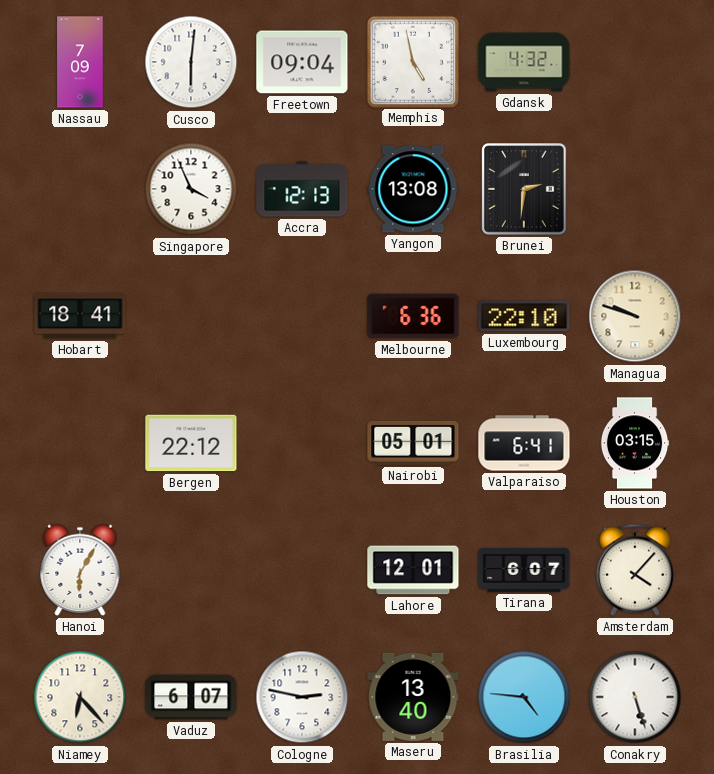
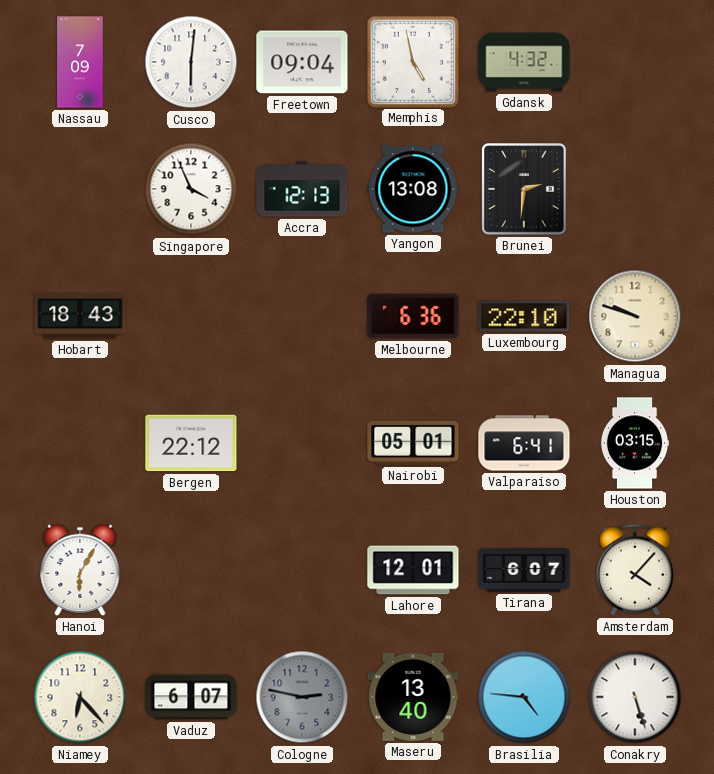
Hobart: 18:41 -> 18:43 (80, 316)
Cologne dial: white -> grey (302, 697)
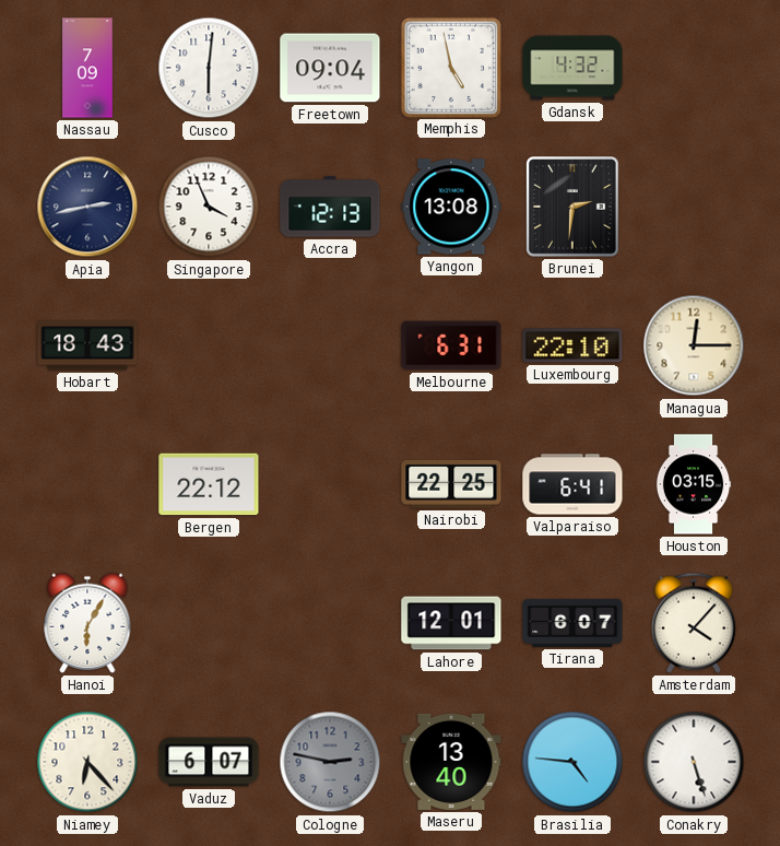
Apia: none -> 2:43 (87, 207)
Melbourne: 6:36 -> 6:31 (451, 345)
Managua: 9:48 -> 12:15 (694, 345)
Nairobi: 05:01 -> 22:25 (451, 484)
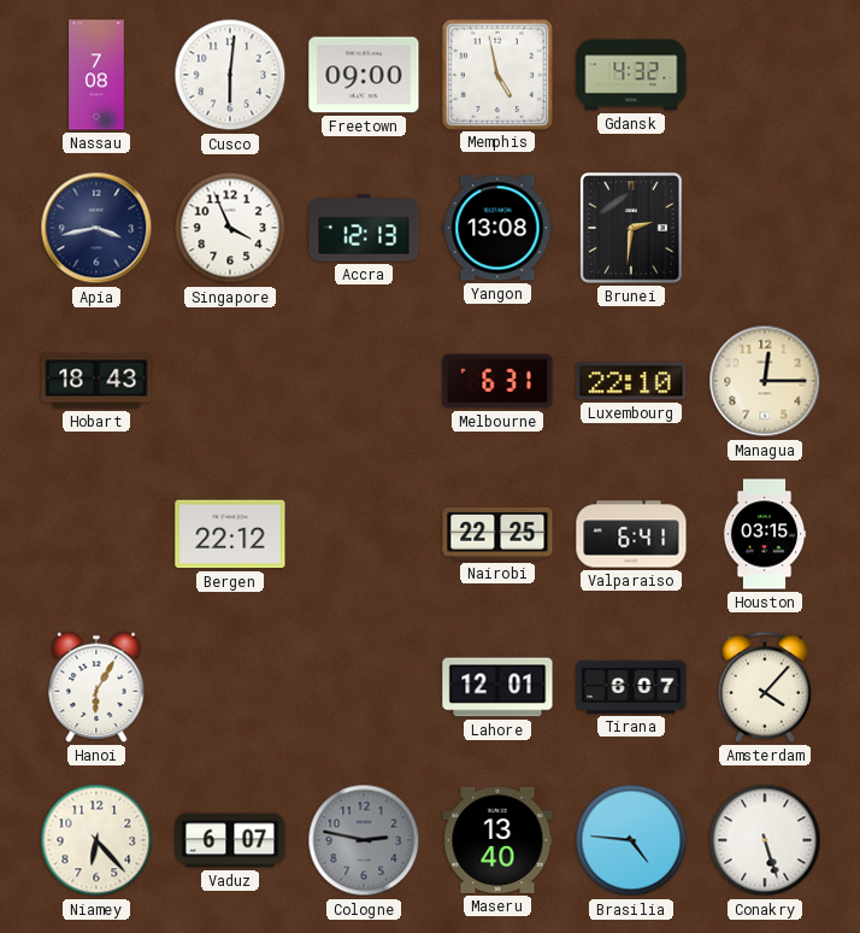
Nassau: 7:09 -> 7:08 (96, 75)
Freetown: 09:04 -> 09:00 (364, 75)
Apia: 2:43 -> 3:43 (96, 228)
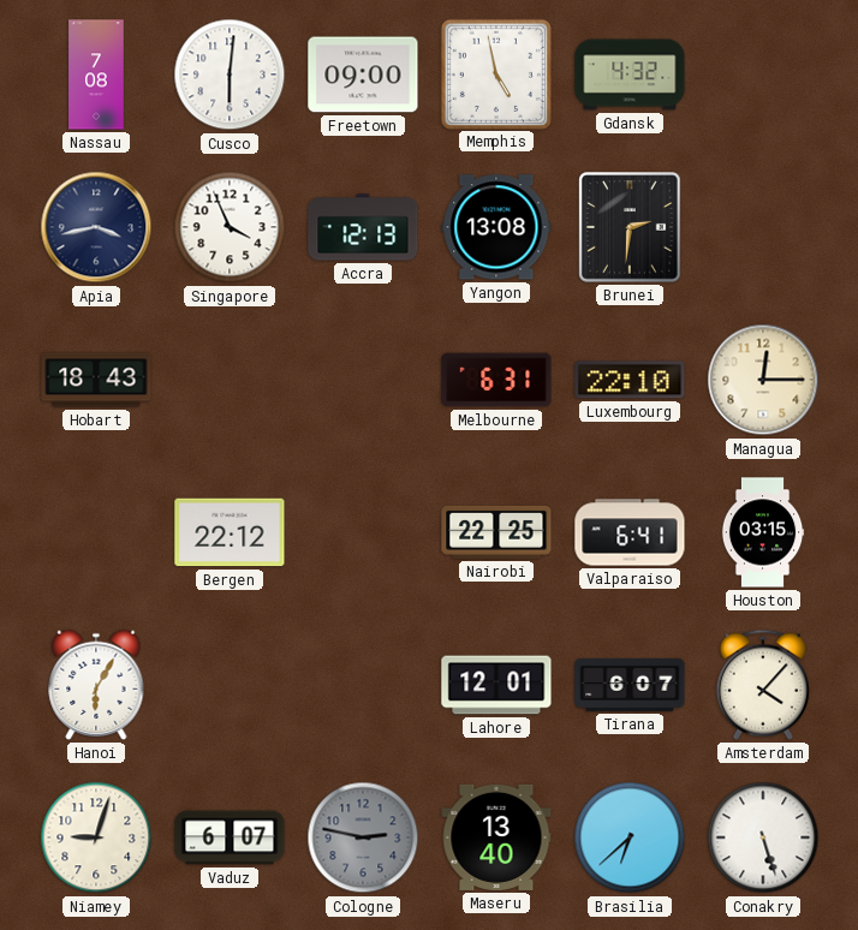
Niamey: 6:23 -> 9:03 (96, 837)
Brasilia: 4:46 -> 6:38 (630, 837)
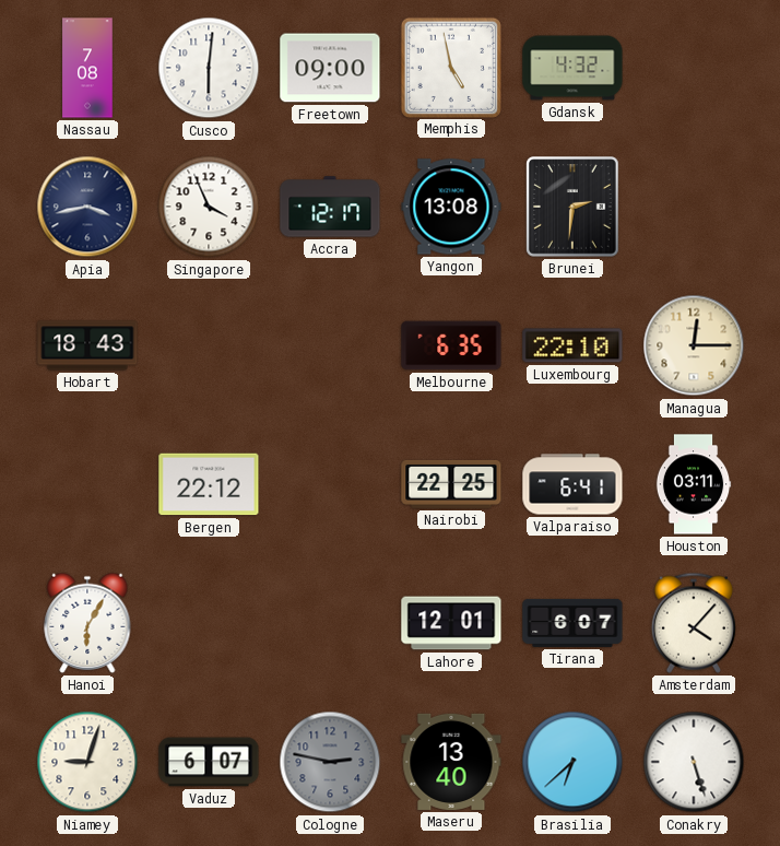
Accra: 12:13 -> 12:17 (330, 207)
Melbourne: 6:31 -> 6:35 (451, 345)
Houston: 03:15 -> 03:11 (694, 484)
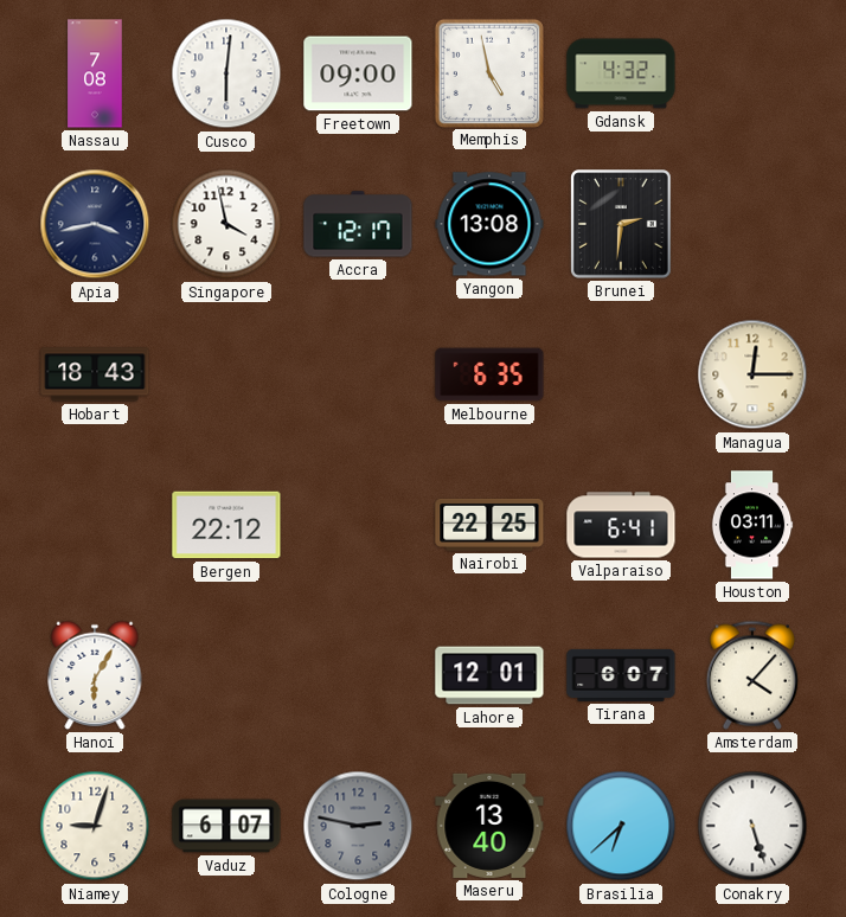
Singapore: 3:56 -> 3:58 (226, 224)
Luxembourg: 22:10 -> none (572, 345)
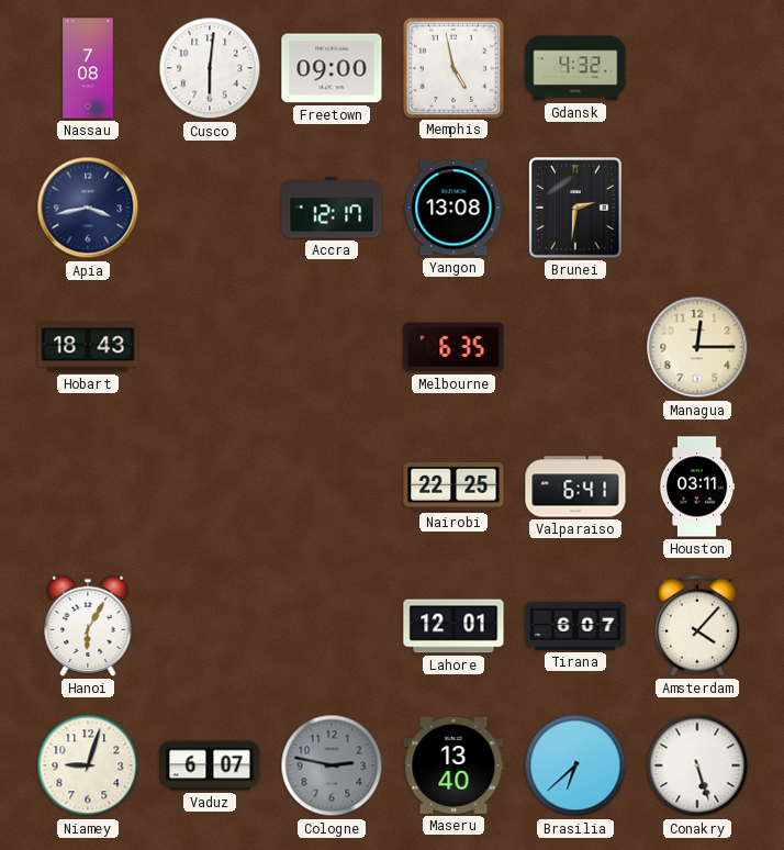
Singapore: 3:58 -> none (226, 224)
Bergen: 22:12 -> none (226, 525)
